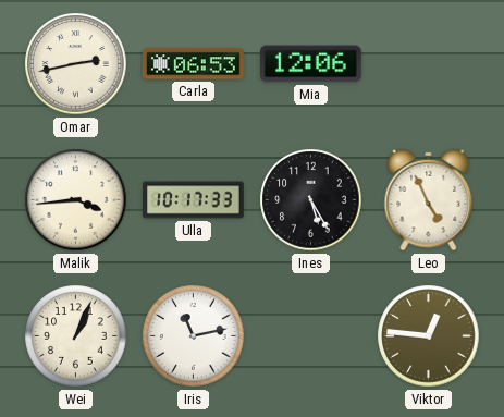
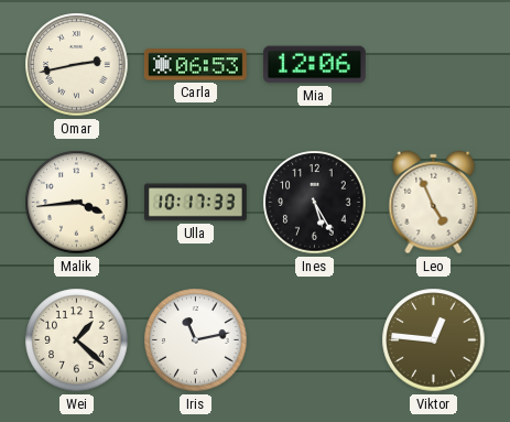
Wei: 1:04 -> 1:22 (77, 340)
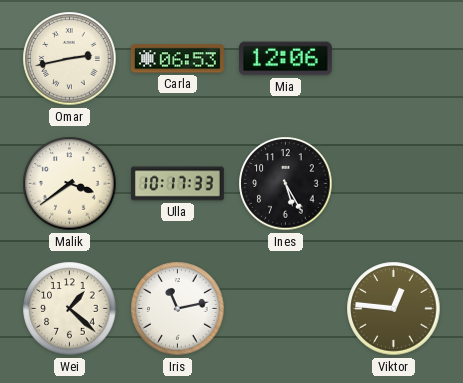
Malik: 3:44 -> 3:39 (70, 184)
Leo: 4:56 -> none (434, 203)
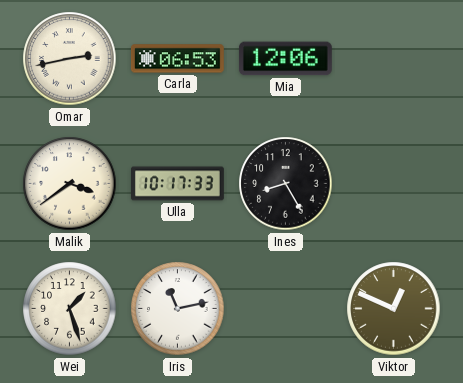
Ines: 5:25 -> 8:25 (286, 184)
Wei: 1:22 -> 1:27 (70, 309)
Viktor: 12:46 -> 12:49 (394, 309)
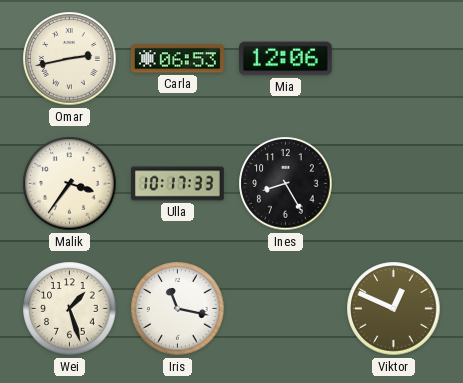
Malik: 3:39 -> 3:36 (70, 184)
Iris: 11:13 -> 11:17 (178, 309)
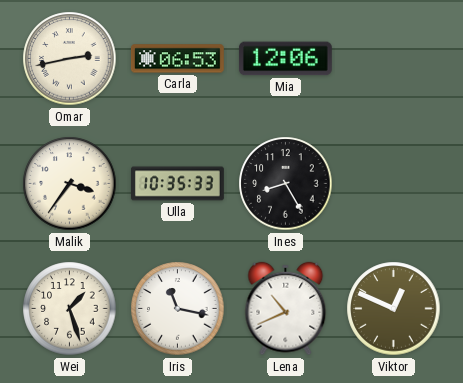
Ulla: 10:17 -> 10:35 (178, 184)
Lena: none -> 10:41 (286, 309)
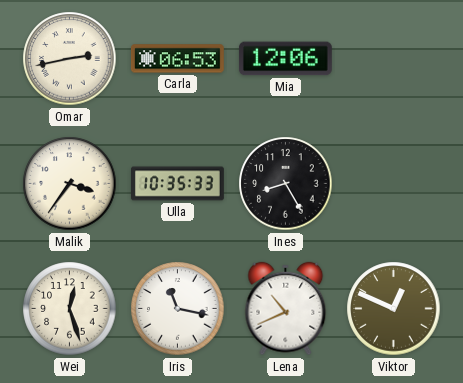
Wei: 1:27 -> 12:27 (70, 309)
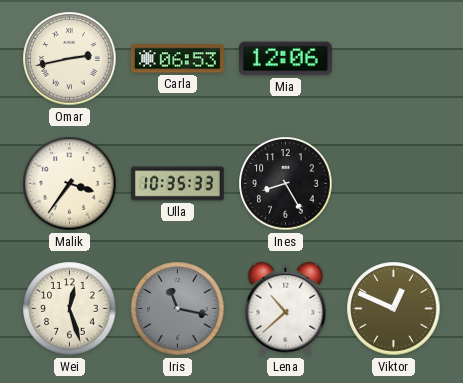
Iris dial: white -> grey (178, 309)
Lena: 10:41 -> 10:38 (286, 309)
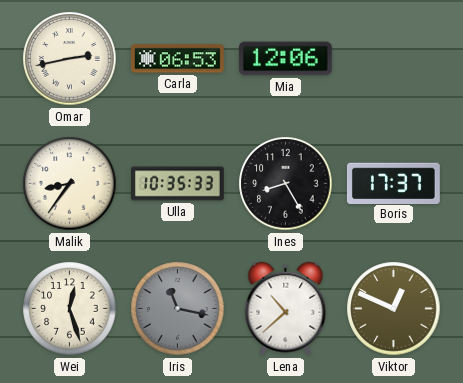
Malik: 3:36 -> 8:36 (70, 184)
Boris: none -> 17:37 (393, 183)
